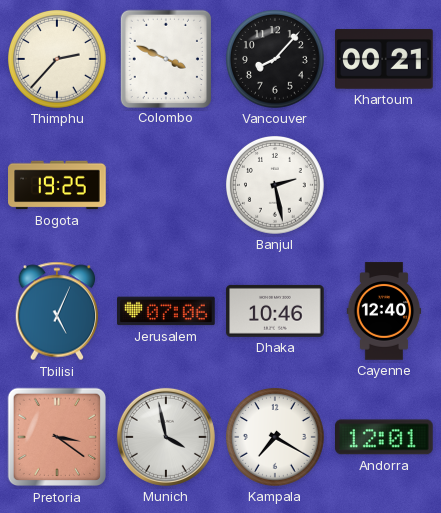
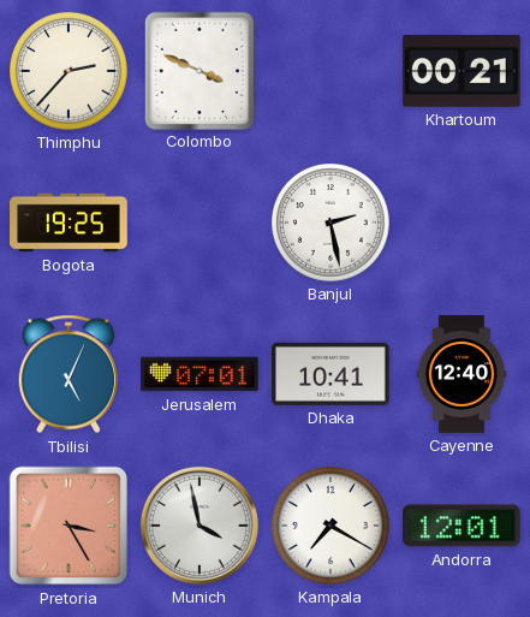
Vancouver: 8:07 -> none (276, 60)
Jerusalem: 07:06 -> 07:01 (200, 374)
Dhaka: 10:46 -> 10:41 (330, 374)
Pretoria: 3:21 -> 3:25 (69, 526)
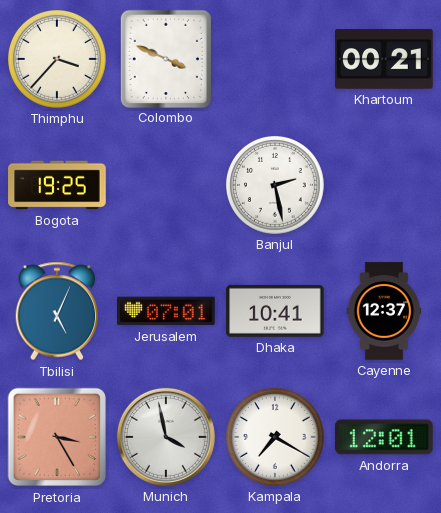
Thimphu: 2:37 -> 3:37 (58, 60)
Cayenne: 12:40 -> 12:37 (384, 311)
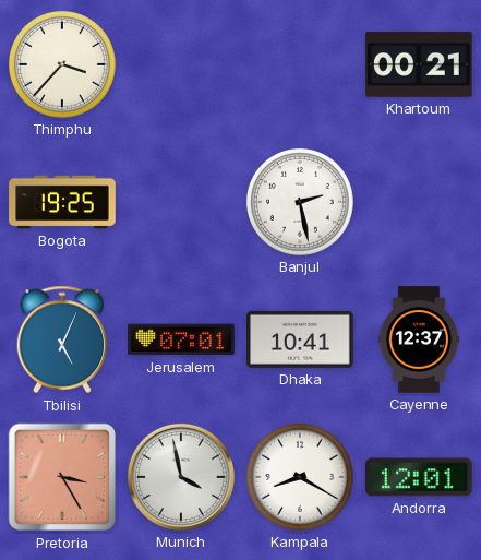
Colombo: 3:49 -> none (165, 58)
Kampala: 7:20 -> 8:20 (301, 478)
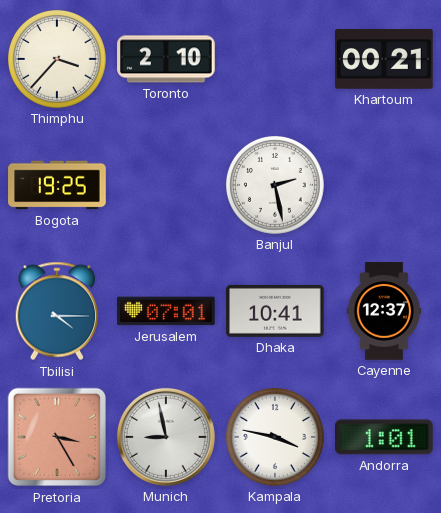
Toronto: none -> 2:10 (166, 59)
Tbilisi: 5:04 -> 4:15 (57, 311)
Munich: 3:58 -> 8:58 (166, 437)
Kampala: 8:20 -> 3:47 (276, 438)
Andorra: 12:01 -> 1:01 (385, 437)
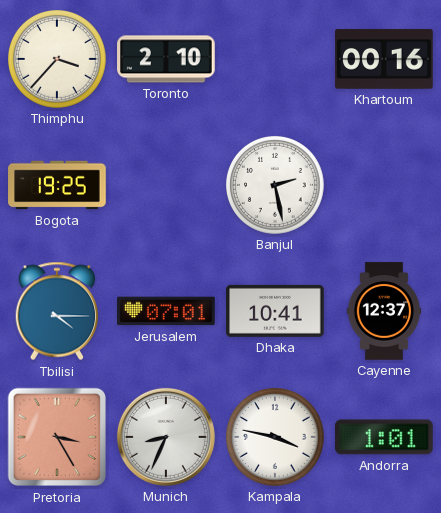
Khartoum: 00:21 -> 00:16 (384, 59)
Munich: 8:58 -> 8:34 (166, 437)
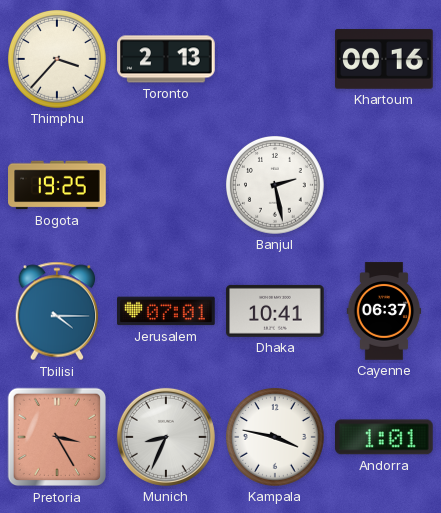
Toronto: 2:10 -> 2:13 (166, 59)
Cayenne: 12:37 -> 06:37 (384, 311)
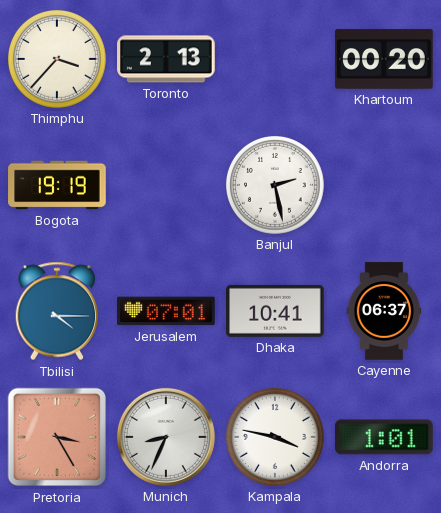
Khartoum: 00:16 -> 00:20 (384, 59)
Bogota: 19:25 -> 19:19 (57, 185)
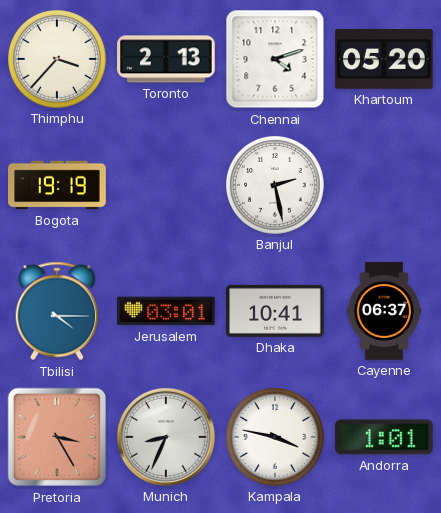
Chennai: none -> 4:12 (275, 59)
Khartoum: 00:20 -> 05:20 (384, 59)
Jerusalem: 07:01 -> 03:01 (166, 311)
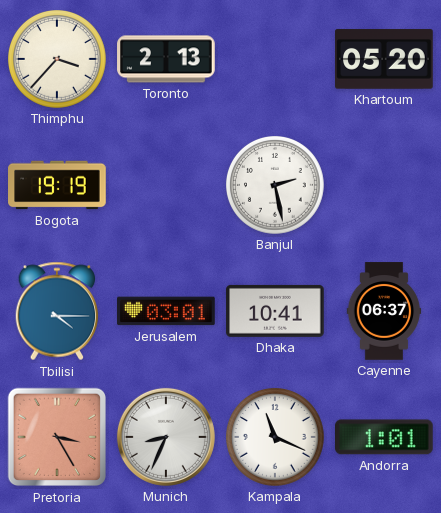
Chennai: 4:12 -> none (275, 59)
Kampala: 3:47 -> 11:19 (276, 438)
